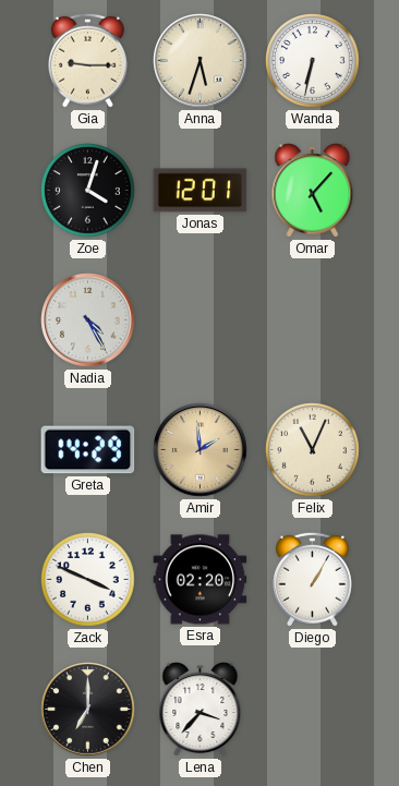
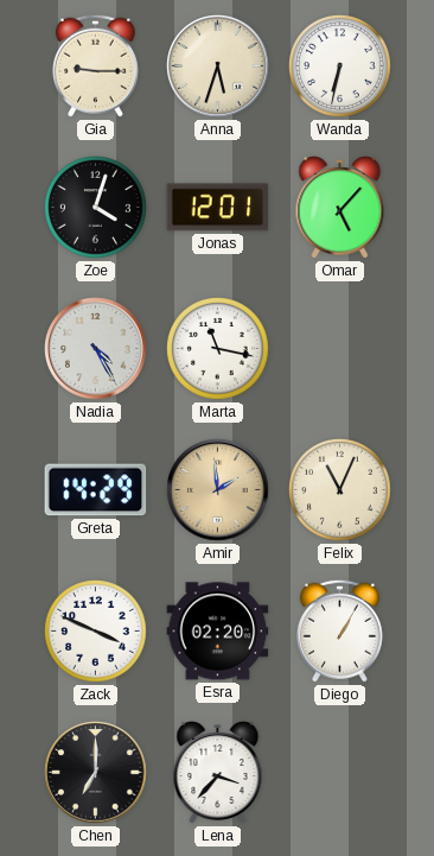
Marta: none -> 11:17 (218, 349)
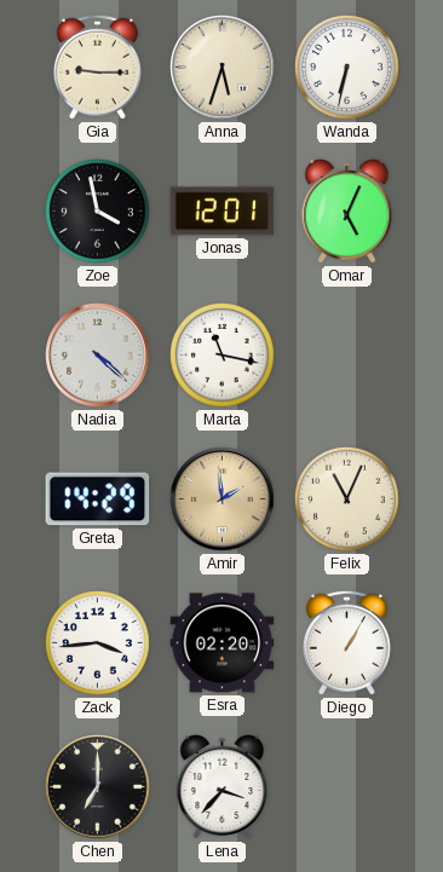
Zoe: 4:03 -> 3:58 (98, 212)
Omar: 5:07 -> 5:04 (347, 212)
Nadia: 4:25 -> 4:22 (98, 356)
Zack: 3:49 -> 3:44 (98, 643)
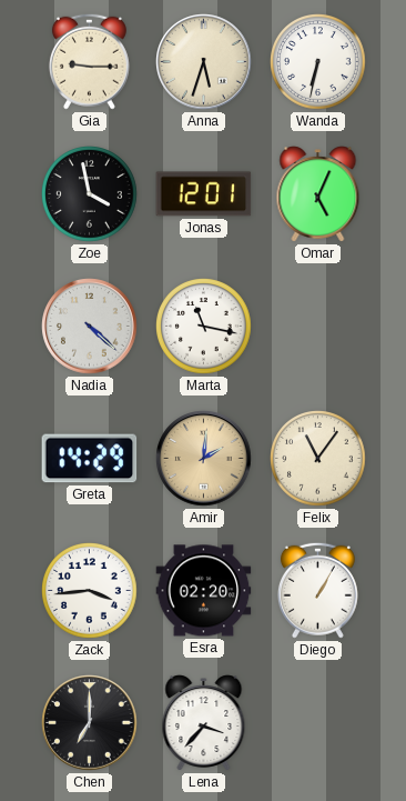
Amir: 1:59 -> 2:01 (204, 459)
Felix: 11:04 -> 11:06 (318, 459)
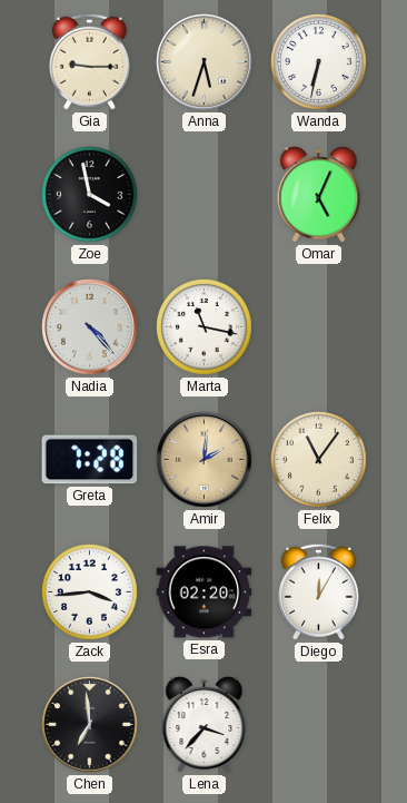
Jonas: 12:01 -> none (204, 194)
Nadia: 4:22 -> 4:23 (90, 327)
Greta: 14:29 -> 7:28 (90, 460)
Diego: 1:05 -> 12:05 (318, 591)
Chen: 7:00 -> 6:59 (90, 725)
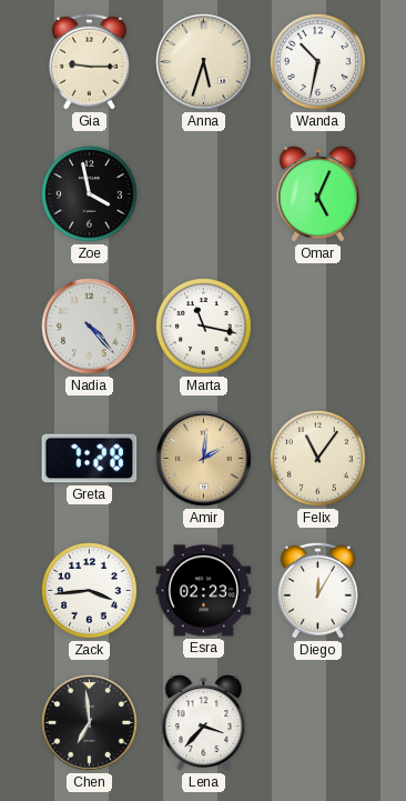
Wanda: 6:32 -> 10:32 (318, 62)
Esra: 02:20 -> 02:23 (204, 591)
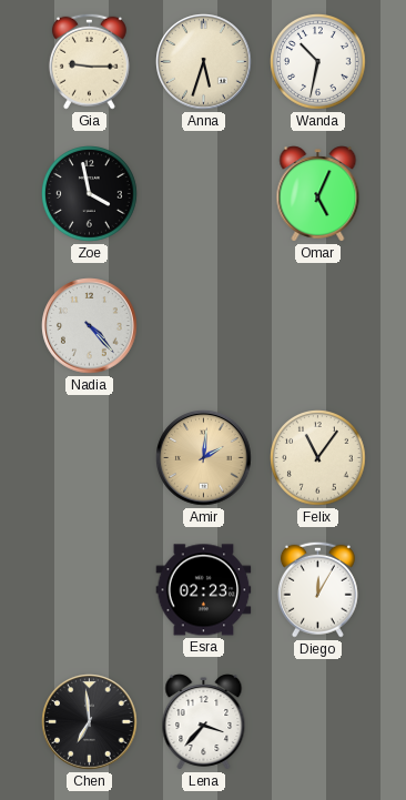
Marta: 11:17 -> none (204, 327)
Greta: 7:28 -> none (90, 459)
Zack: 3:44 -> none (90, 591)
